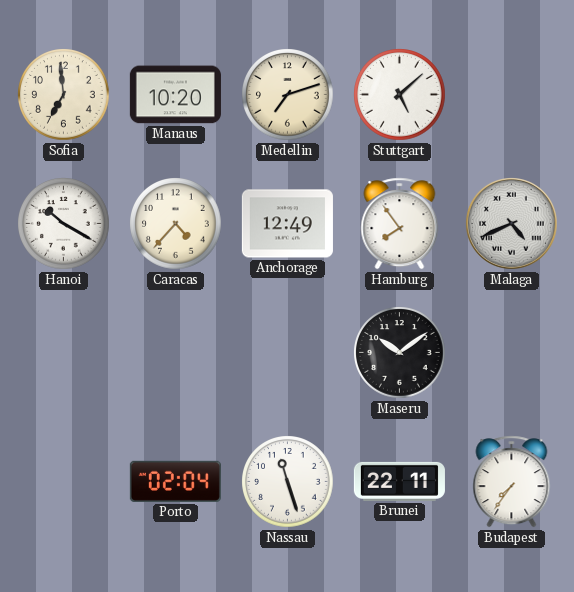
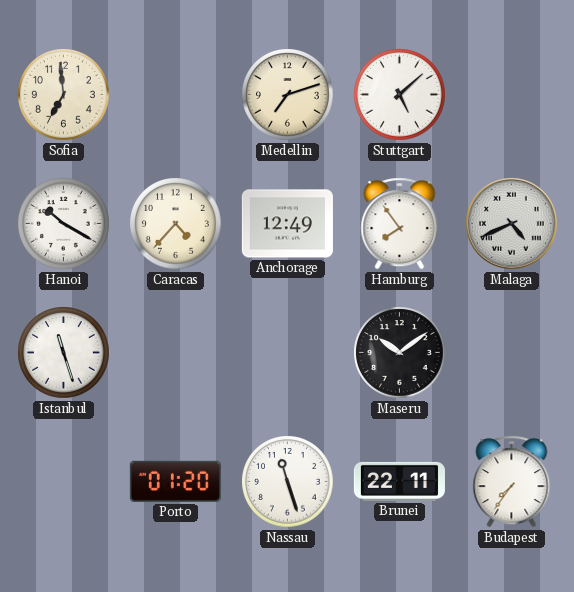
Manaus: 10:20 -> none (175, 95)
Istanbul: none -> 11:27 (64, 353)
Porto: 02:04 -> 01:20 (175, 481)
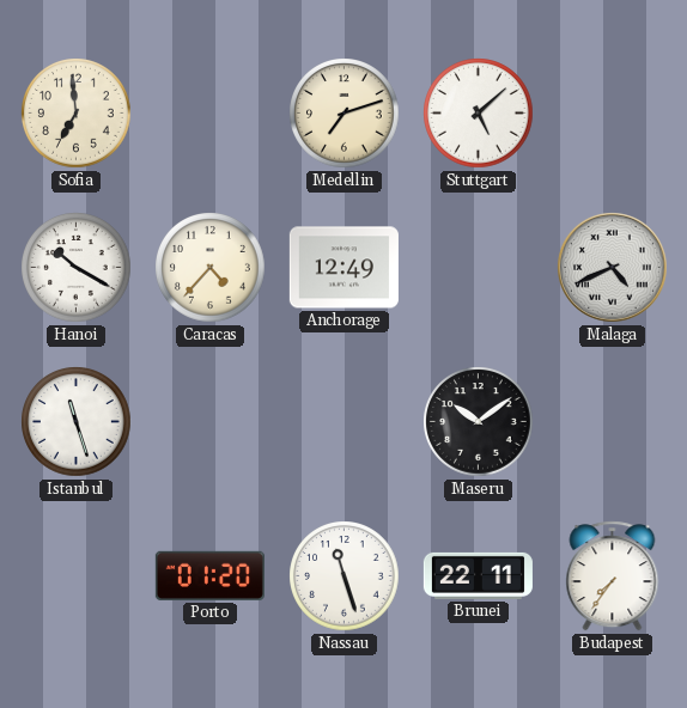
Hamburg: 7:54 -> none (400, 224)
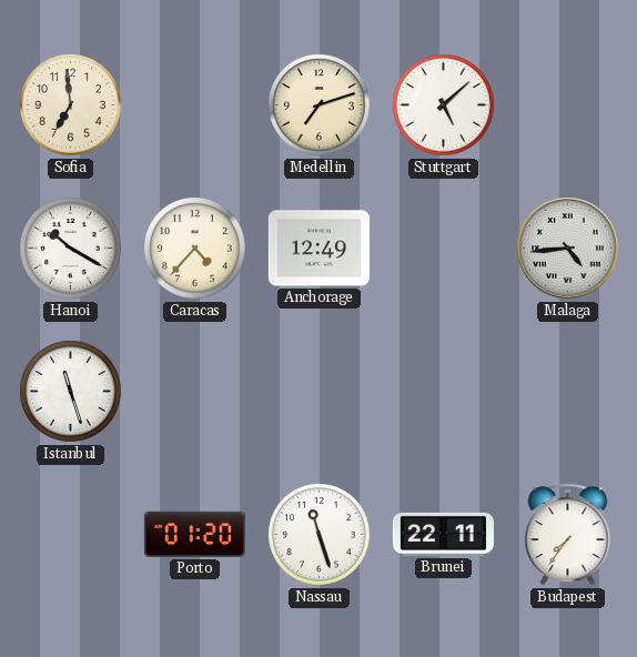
Malaga: 4:41 -> 4:44 (568, 249)
Maseru: 10:09 -> none (479, 422)
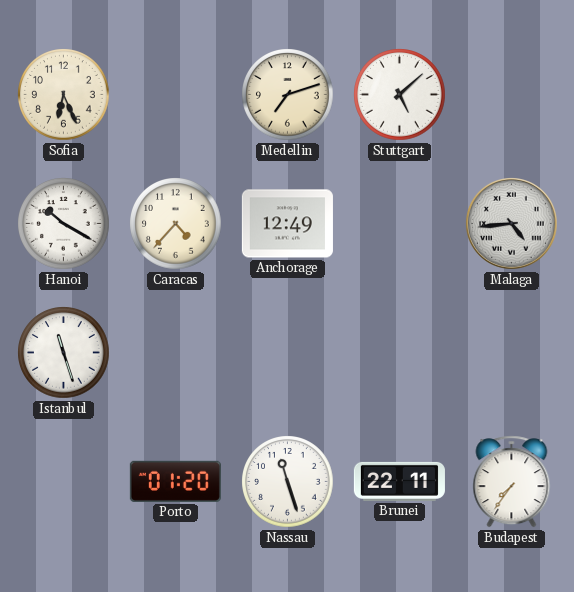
Sofia: 6:59 -> 6:26 (64, 95)
